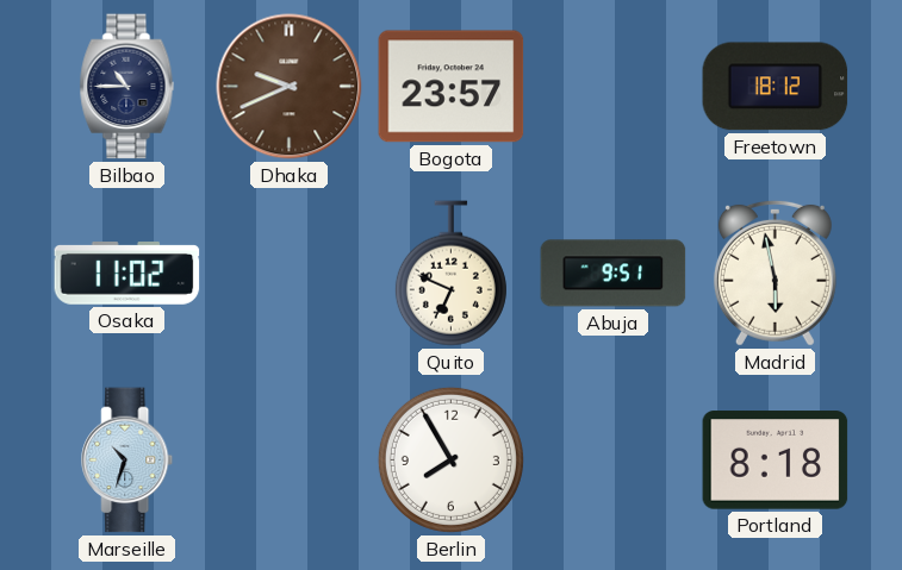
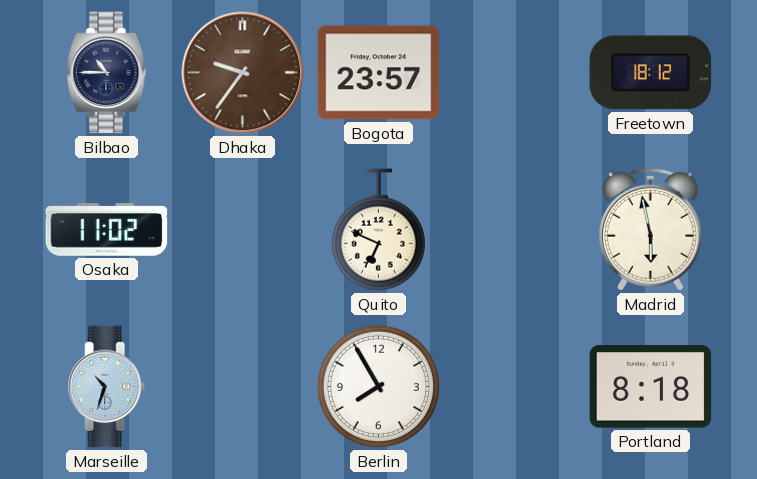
Dhaka: 9:41 -> 9:36 (243, 73)
Abuja: 9:51 -> none (614, 274)
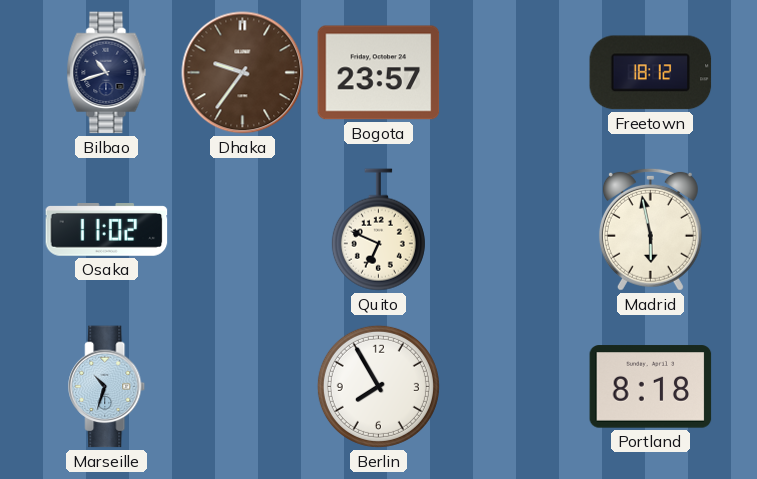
Bilbao: 10:45 -> 10:42 (107, 73)
